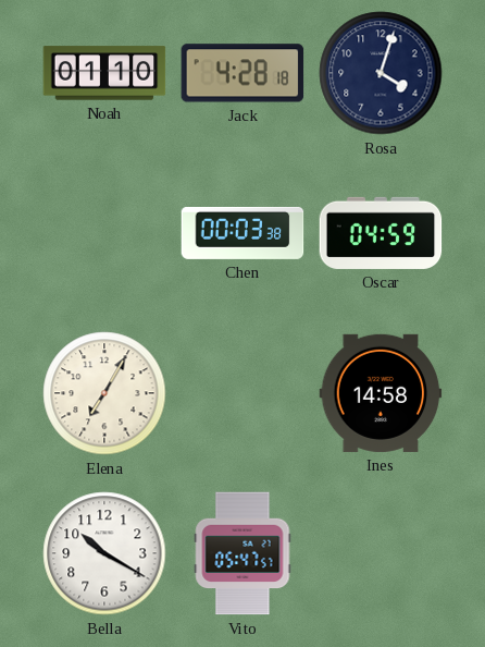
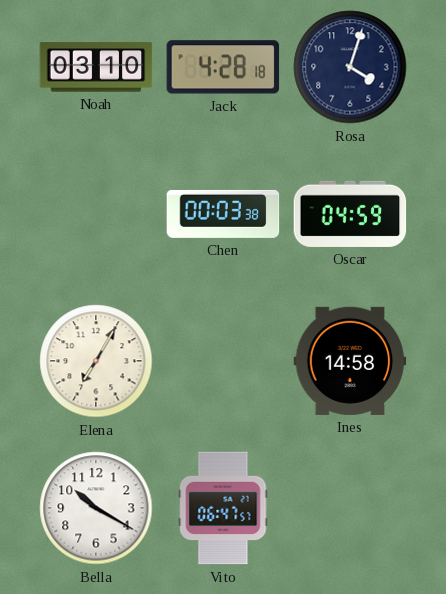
Noah: 01:10 -> 03:10 (96, 67)
Vito: 05:47 -> 06:47 (223, 508)
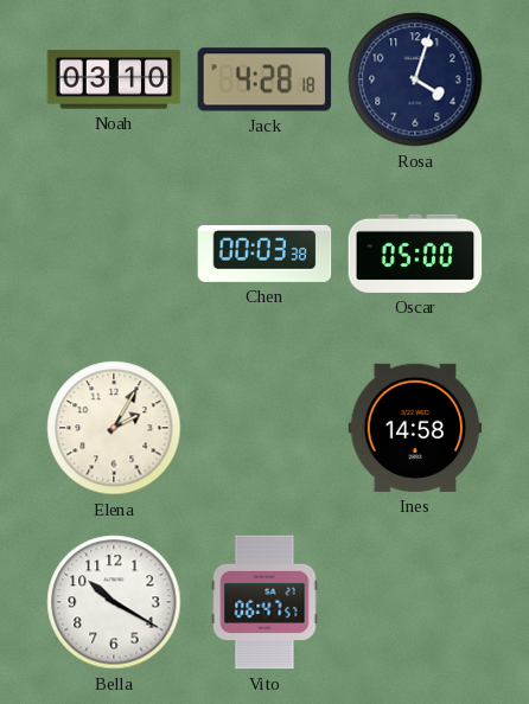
Oscar: 04:59 -> 05:00 (415, 254)
Elena: 7:05 -> 2:05 (114, 428)
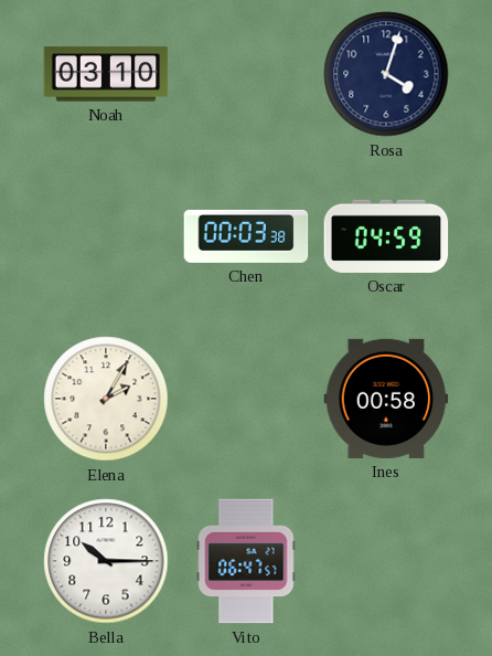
Jack: 4:28 -> none (264, 79)
Oscar: 05:00 -> 04:59 (386, 236)
Ines: 14:58 -> 00:58 (386, 399)
Bella: 10:20 -> 10:15 (106, 561)
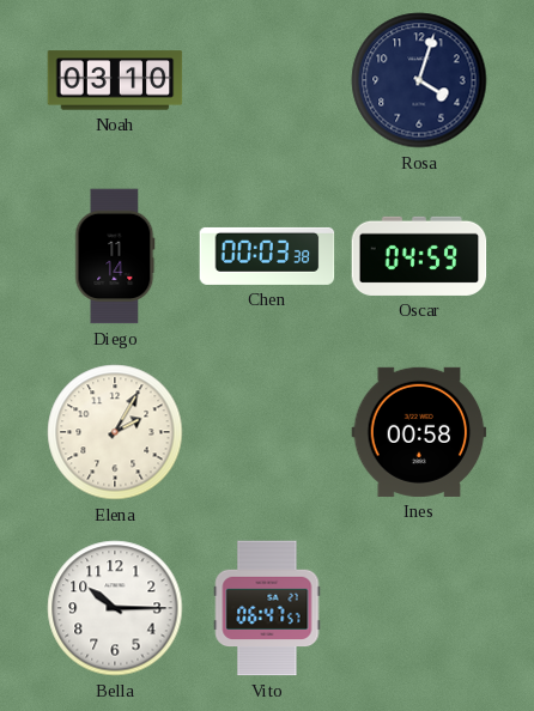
Diego: none -> 11:14 (115, 256)
